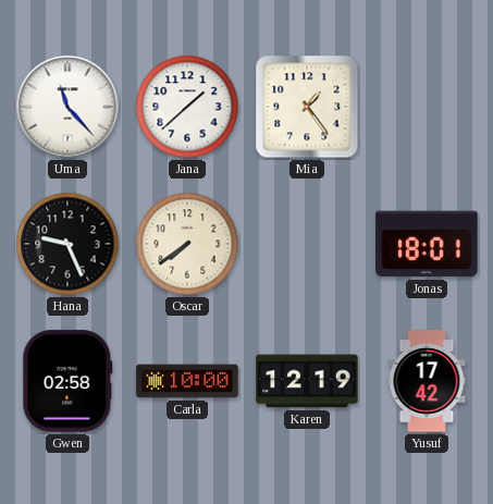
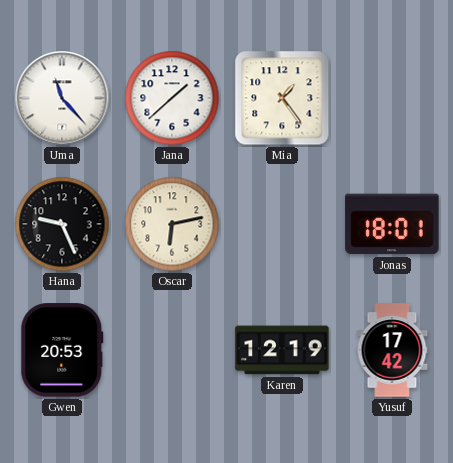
Oscar: 7:39 -> 6:13 (172, 224)
Gwen: 02:58 -> 20:53 (62, 350)
Carla: 10:00 -> none (187, 381)
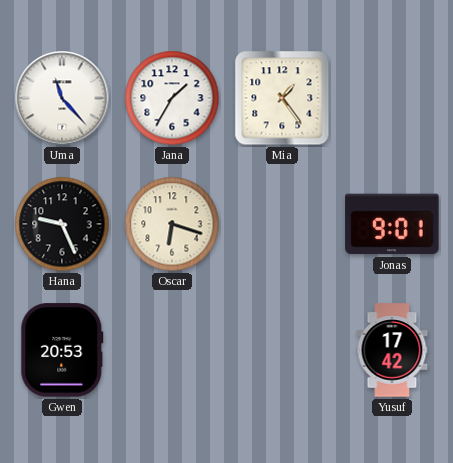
Jana: 1:38 -> 1:35 (172, 98)
Oscar: 6:13 -> 6:18 (172, 224)
Jonas: 18:01 -> 9:01 (392, 224)
Karen: 12:19 -> none (282, 350)
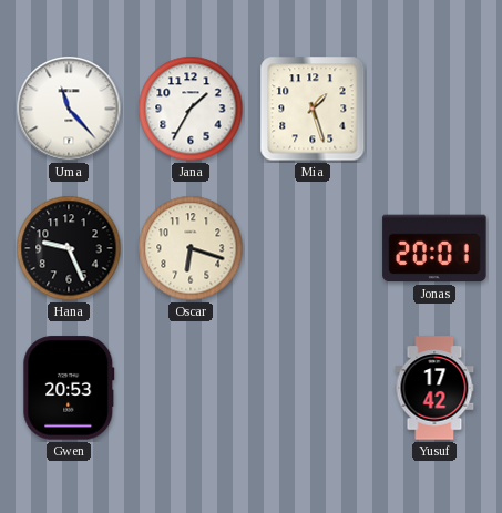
Mia: 1:24 -> 1:27 (313, 109)
Jonas: 9:01 -> 20:01 (434, 248)
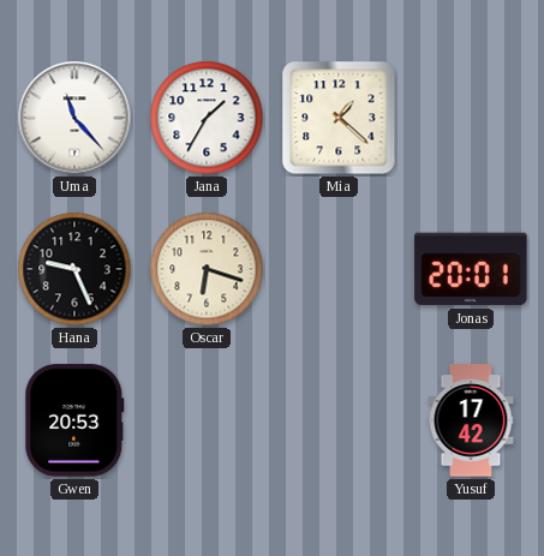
Mia: 1:27 -> 1:22 (339, 118)
